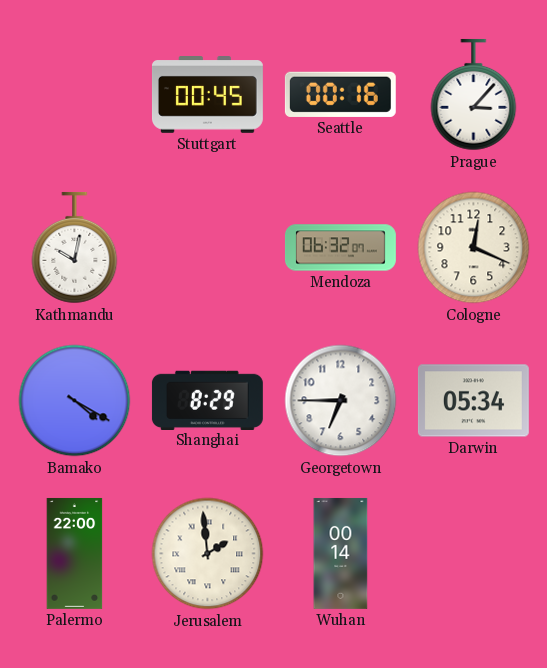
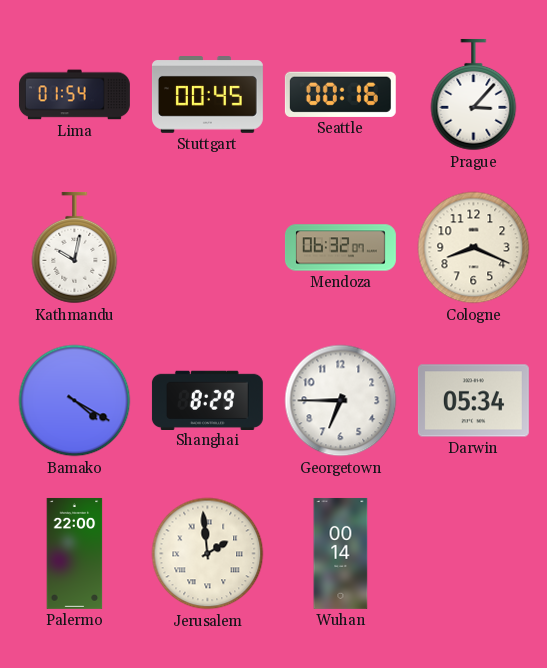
Lima: none -> 01:54 (74, 95)
Cologne: 12:19 -> 8:19 (474, 248)
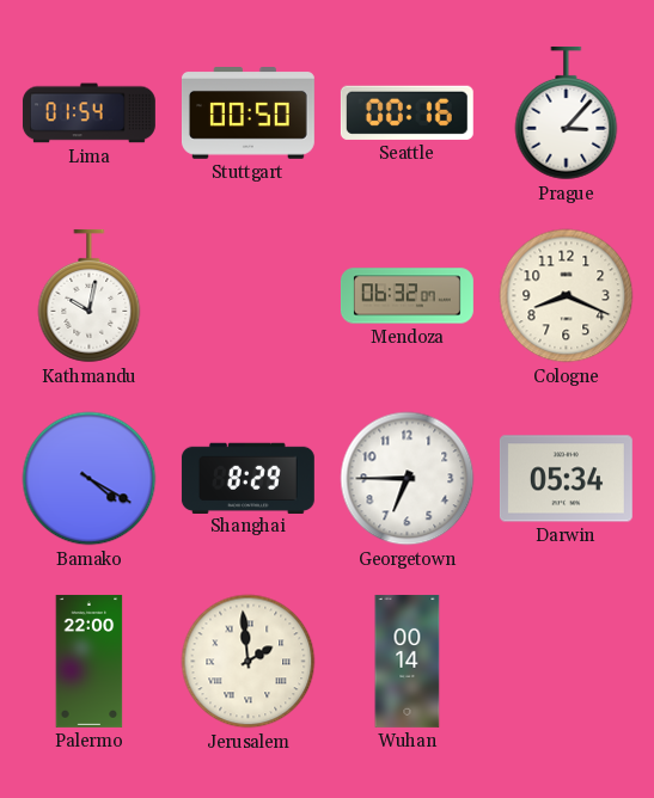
Stuttgart: 00:45 -> 00:50 (247, 113)
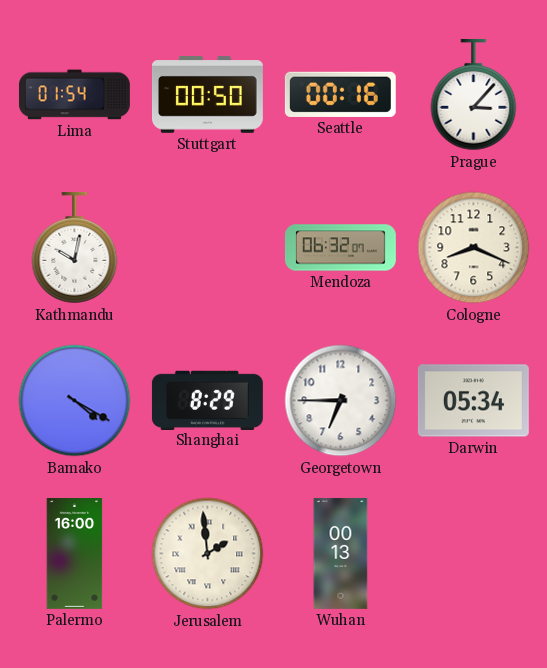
Palermo: 22:00 -> 16:00 (75, 553)
Wuhan: 00:14 -> 00:13 (341, 553)
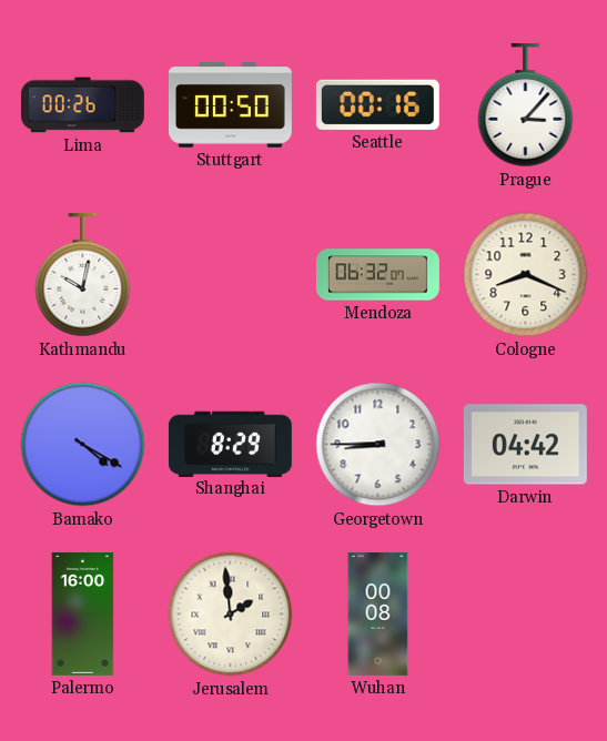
Lima: 01:54 -> 00:26 (82, 105)
Georgetown: 6:45 -> 8:45 (378, 445)
Darwin: 05:34 -> 04:42 (525, 445)
Wuhan: 00:13 -> 00:08 (378, 613)
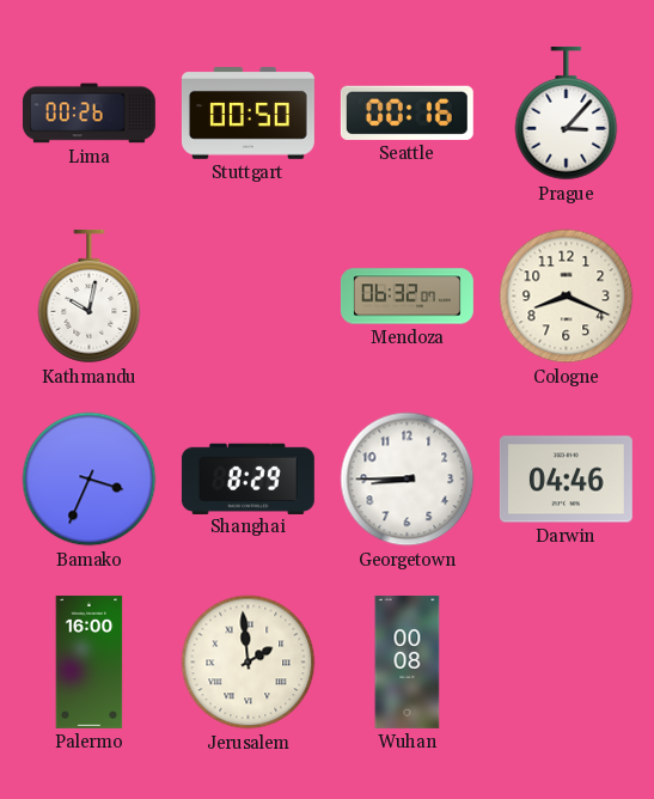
Bamako: 4:20 -> 3:34 (90, 480)
Darwin: 04:42 -> 04:46 (566, 480)
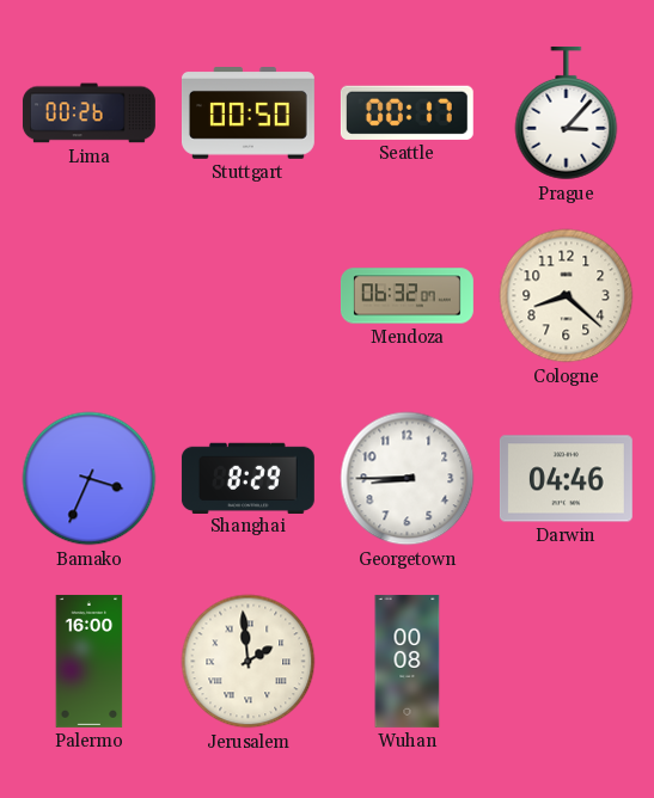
Seattle: 00:16 -> 00:17 (407, 112)
Kathmandu: 10:02 -> none (90, 297)
Cologne: 8:19 -> 8:22 (567, 296)
